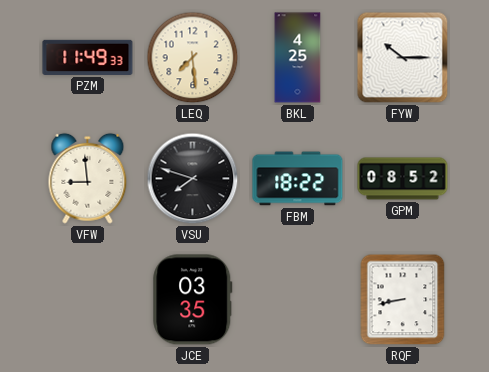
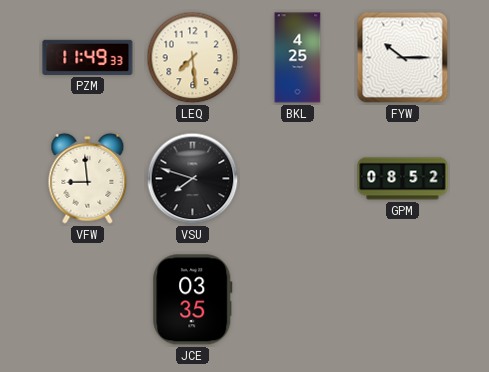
FBM: 18:22 -> none (298, 179)
RQF: 8:43 -> none (403, 300)
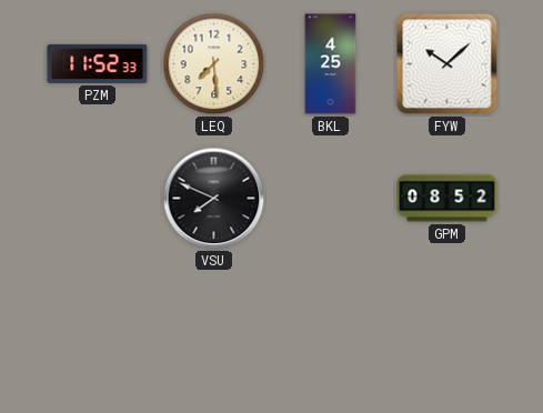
PZM: 11:49 -> 11:52 (98, 63)
FYW: 10:15 -> 10:08 (448, 64)
VFW: 8:59 -> none (88, 178)
VSU: 7:48 -> 7:49 (214, 199)
JCE: 03:35 -> none (193, 300)
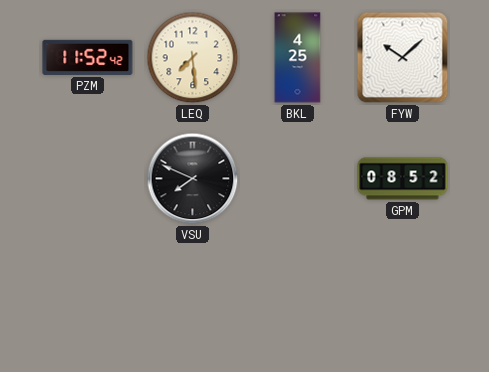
PZM: 11:52:33 -> 11:52:42 (88, 57)
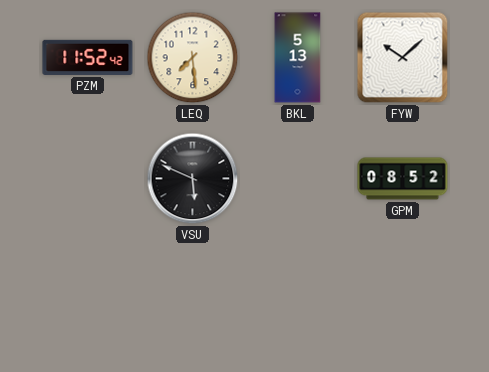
BKL: 4:25 -> 5:13 (298, 58)
VSU: 7:49 -> 5:49 (193, 179)
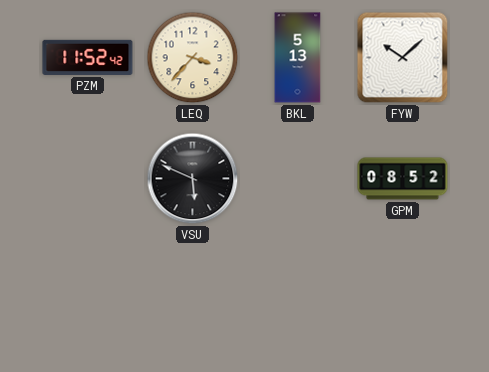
LEQ: 7:29 -> 3:37 (193, 58)
